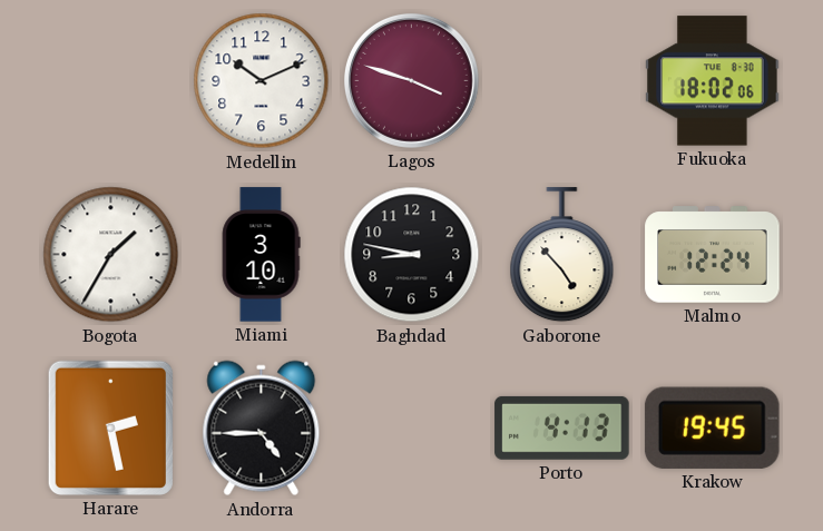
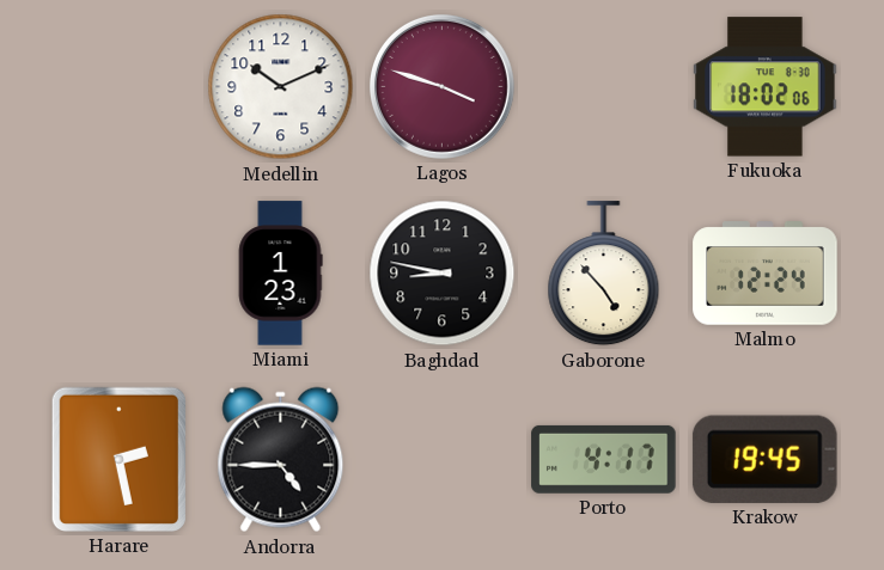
Bogota: 1:35 -> none (111, 255)
Miami: 3:10 -> 1:23 (280, 274)
Porto: 4:13 -> 4:17 (604, 459)
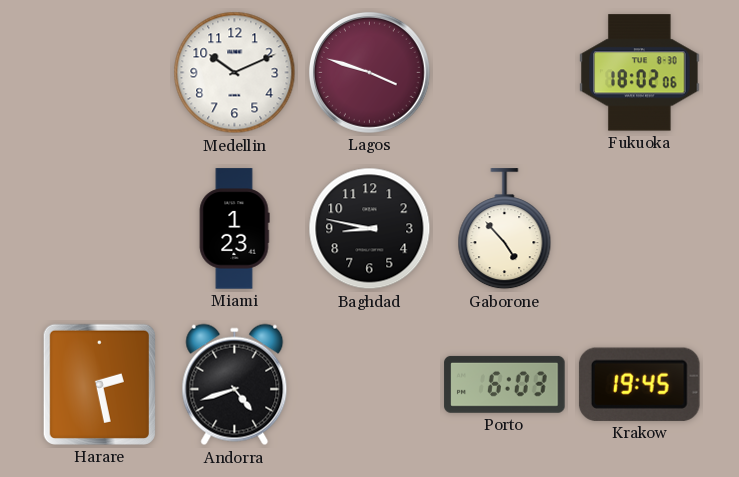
Malmo: 12:24 -> none (766, 274)
Andorra: 4:45 -> 4:42 (235, 385)
Porto: 4:17 -> 6:03 (505, 384)
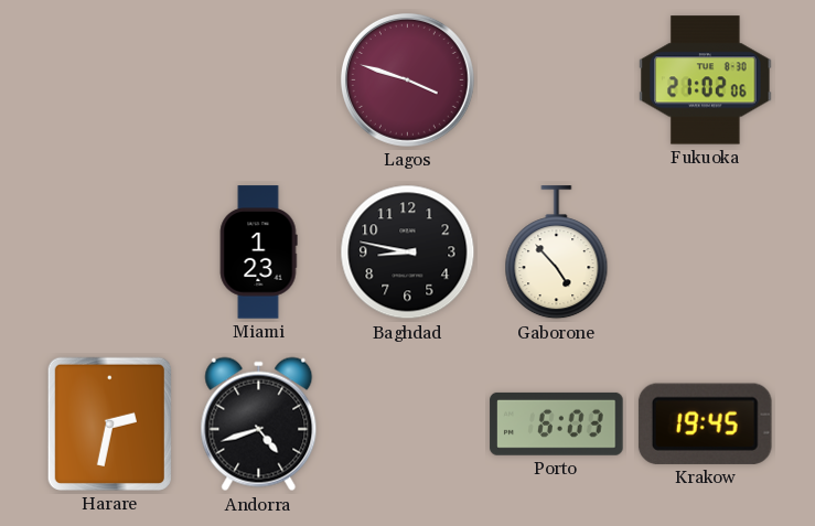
Medellin: 10:11 -> none (235, 73)
Fukuoka: 18:02 -> 21:02 (706, 80)
Harare: 2:28 -> 2:32 (109, 423)
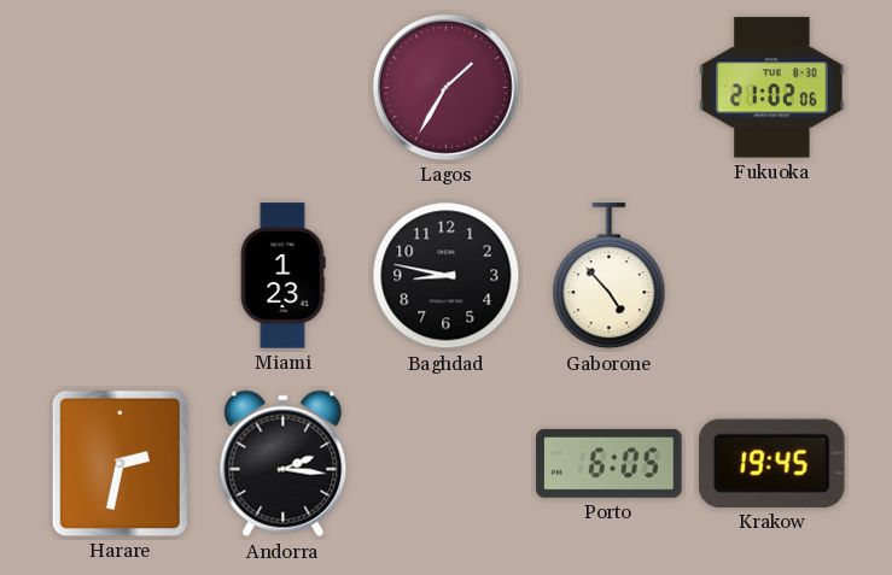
Lagos: 3:48 -> 1:35 (445, 87)
Andorra: 4:42 -> 2:16 (284, 464)
Porto: 6:03 -> 6:05 (610, 463)
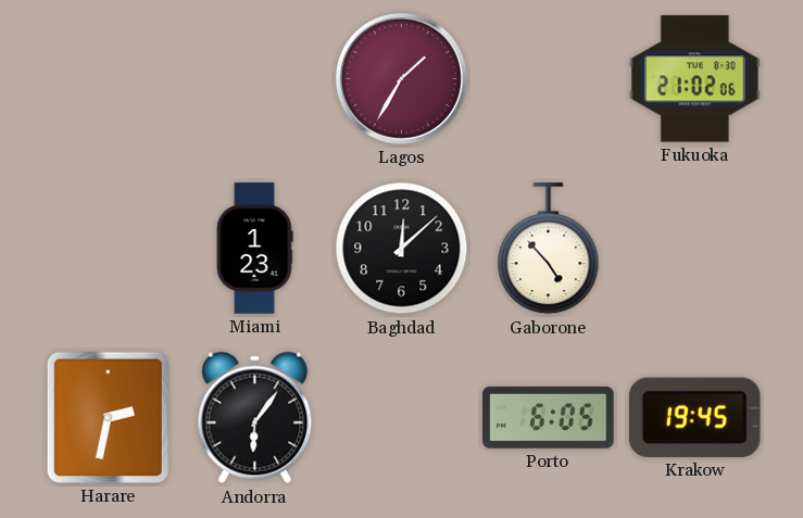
Baghdad: 8:47 -> 12:08 (402, 249)
Andorra: 2:16 -> 6:06 (255, 418)
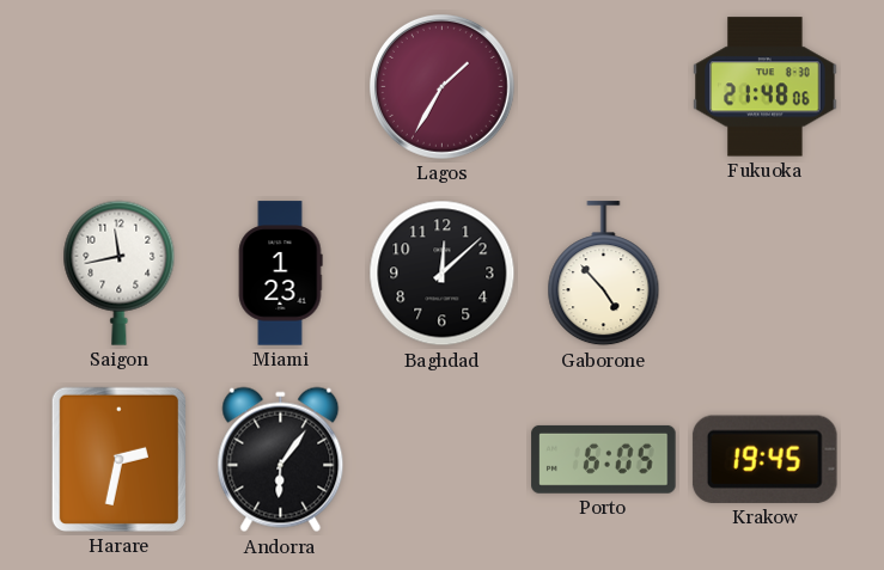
Fukuoka: 21:02 -> 21:48 (766, 87)
Saigon: none -> 11:43 (120, 272)
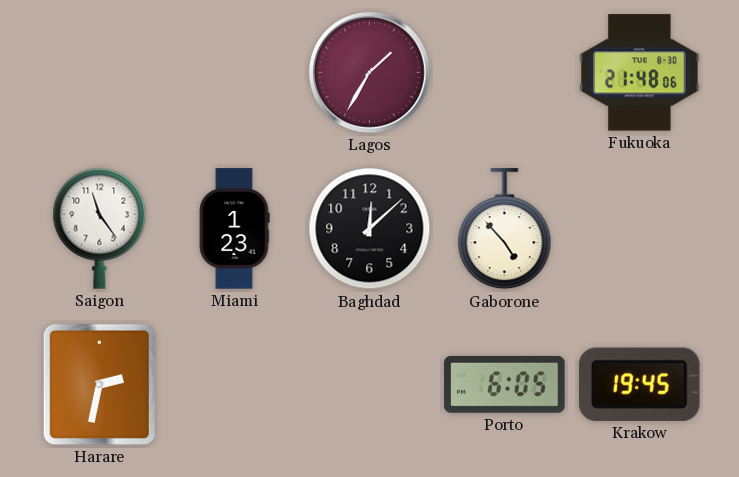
Saigon: 11:43 -> 11:24 (100, 228)
Andorra: 6:06 -> none (281, 460)
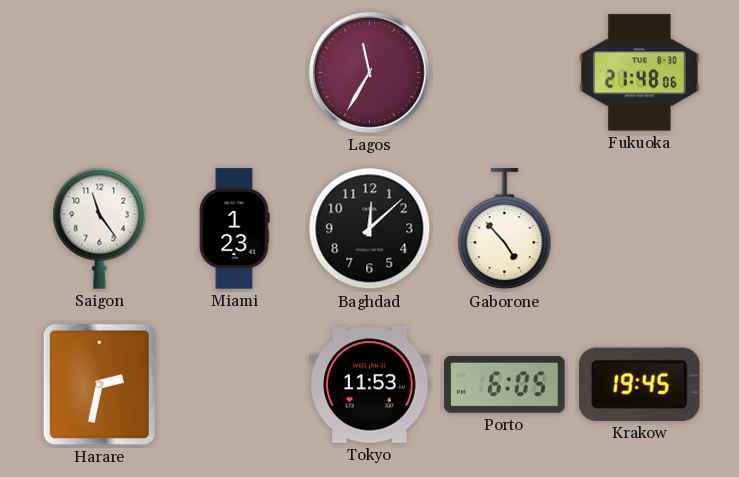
Lagos: 1:35 -> 11:35 (369, 72)
Tokyo: none -> 11:53 (370, 385)
